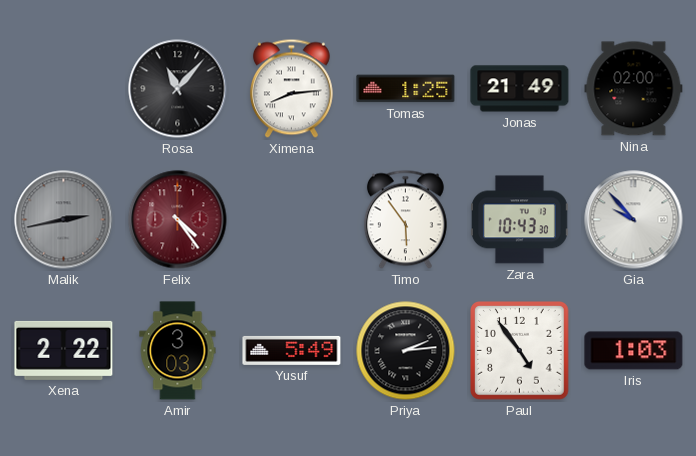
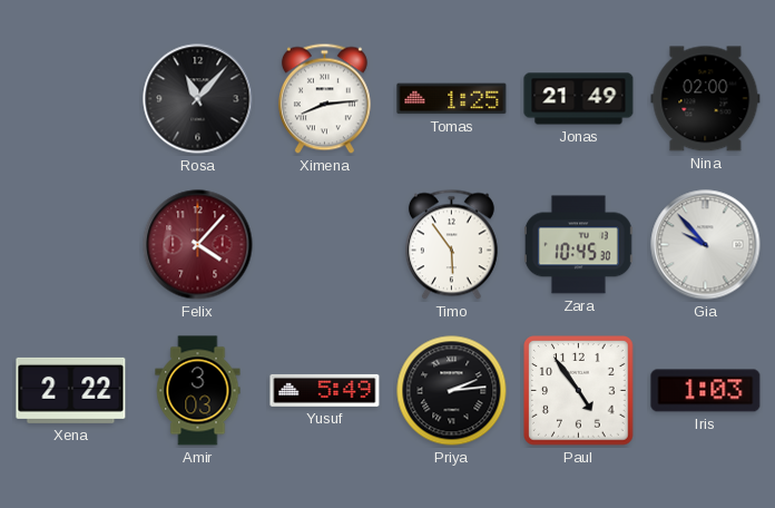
Malik: 2:43 -> none (64, 220)
Felix: 4:24 -> 4:07 (198, 245)
Zara: 10:43 -> 10:45 (578, 245)
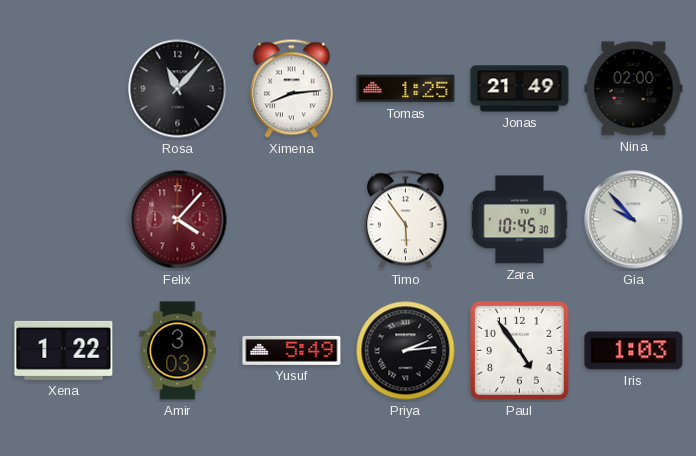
Xena: 2:22 -> 1:22 (64, 350)
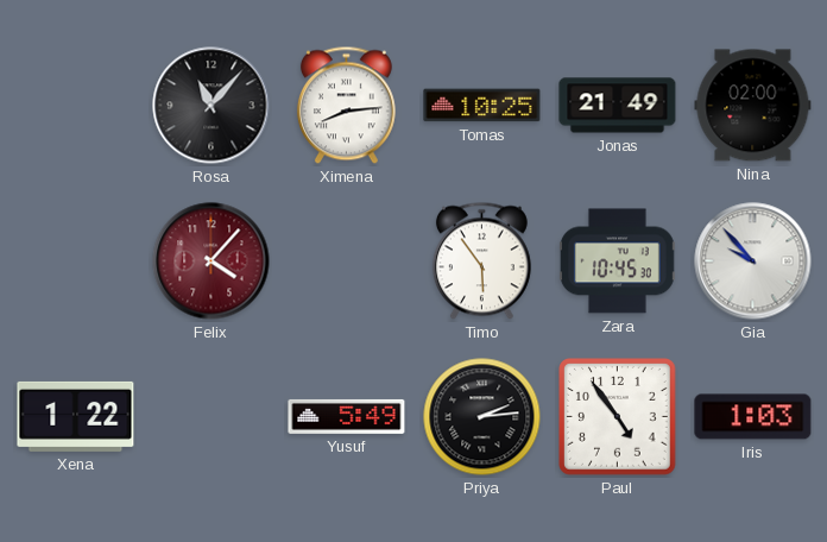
Tomas: 1:25 -> 10:25 (482, 106)
Amir: 3:03 -> none (178, 351)
